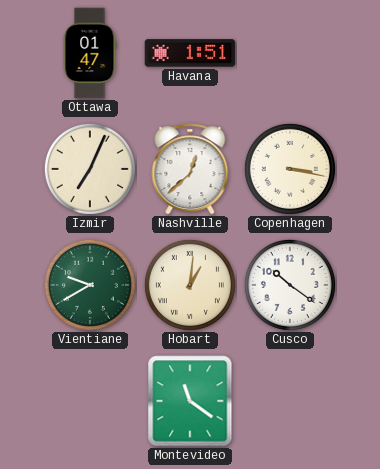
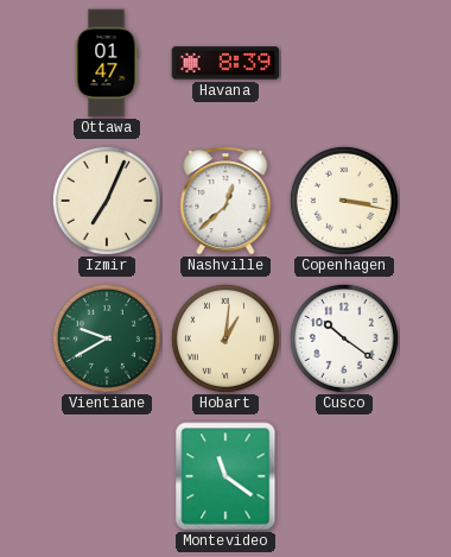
Havana: 1:51 -> 8:39 (225, 63)
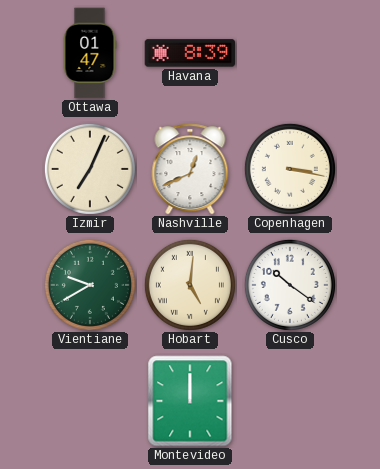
Nashville: 12:38 -> 12:41 (190, 169)
Hobart: 1:01 -> 5:01 (190, 285)
Montevideo: 11:21 -> 12:00 (190, 401)
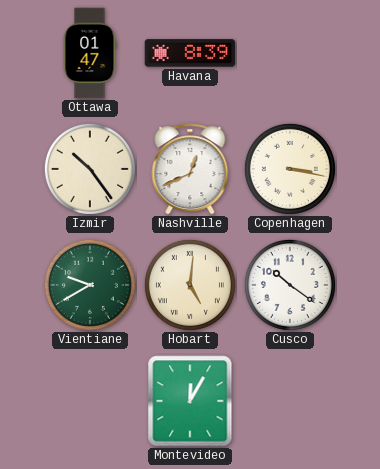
Izmir: 7:04 -> 10:24 (90, 169)
Montevideo: 12:00 -> 12:05 (190, 401)
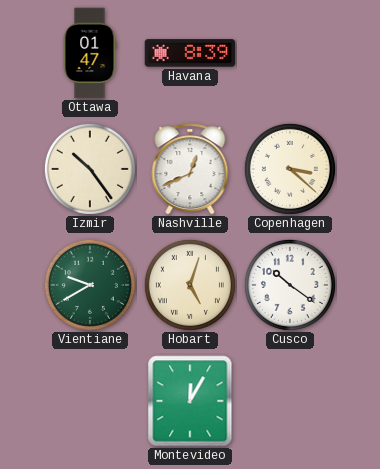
Copenhagen: 3:17 -> 3:22 (290, 169)
Hobart: 5:01 -> 5:03 (190, 285)
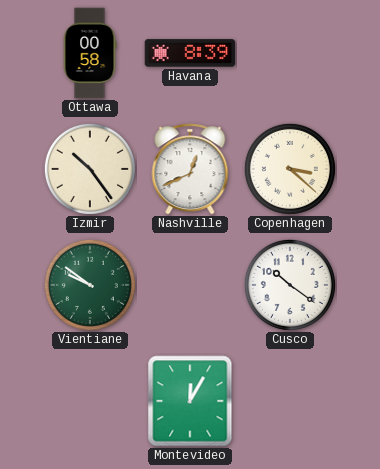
Ottawa: 01:47 -> 00:58 (90, 53)
Vientiane: 9:40 -> 9:51 (90, 285)
Hobart: 5:03 -> none (190, 285)
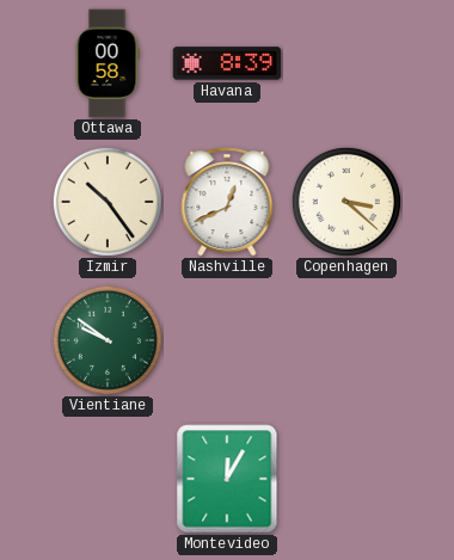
Cusco: 10:21 -> none (290, 285)
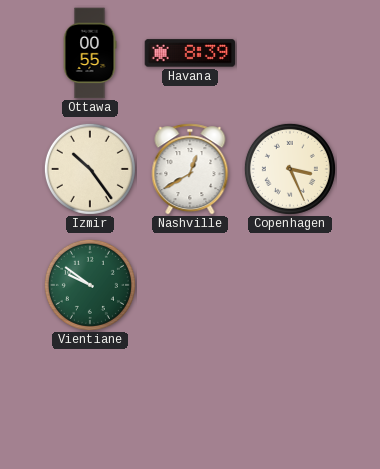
Ottawa: 00:58 -> 00:55 (90, 53)
Nashville: 12:41 -> 12:40 (190, 169)
Copenhagen: 3:22 -> 3:26 (290, 169)
Montevideo: 12:05 -> none (227, 479)
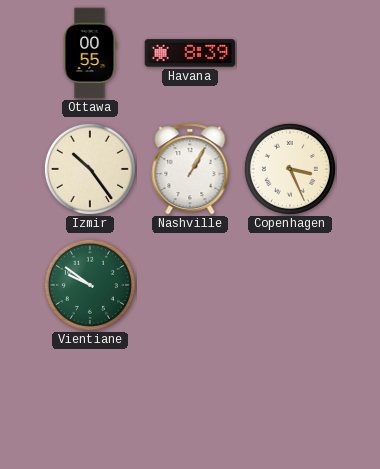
Nashville: 12:40 -> 1:05 (190, 169)
